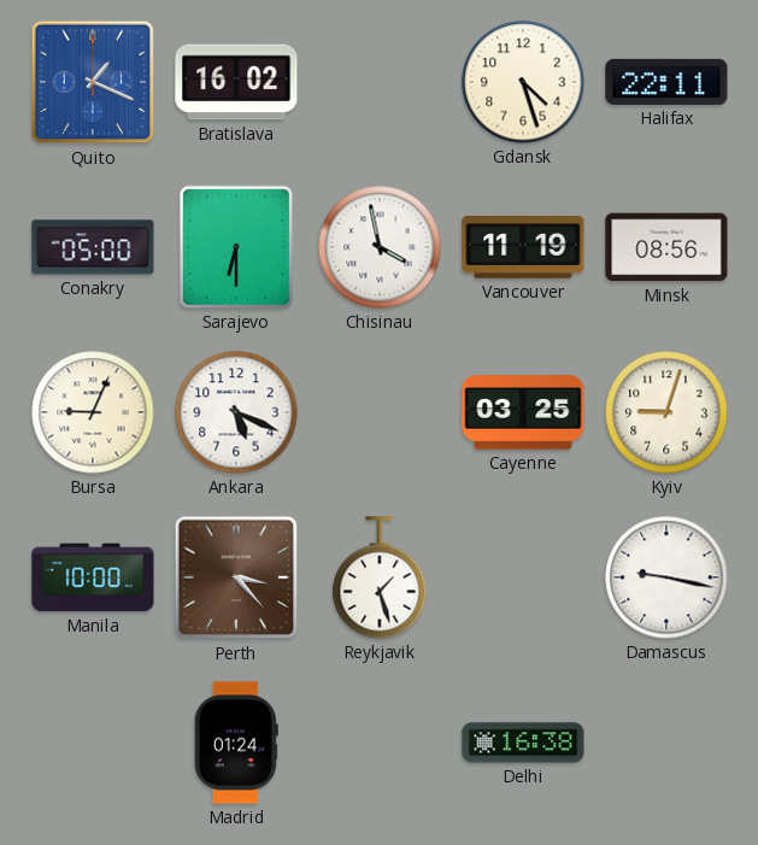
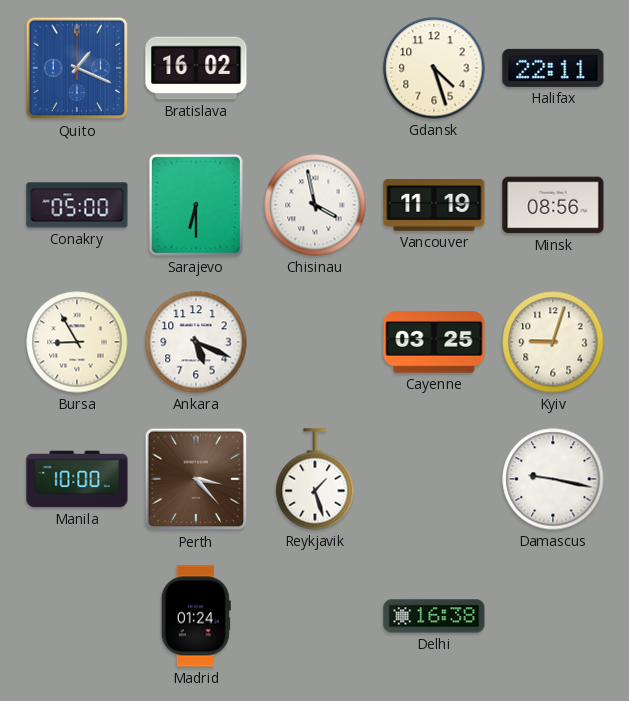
Bursa: 9:04 -> 8:55 (77, 342)
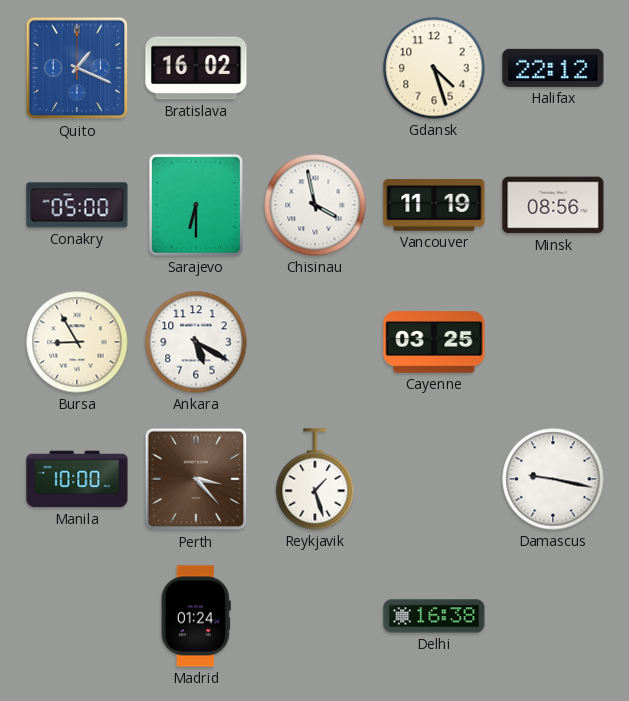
Halifax: 22:11 -> 22:12 (553, 68)
Ankara: 5:19 -> 5:20 (196, 342)
Kyiv: 9:03 -> none (553, 342)
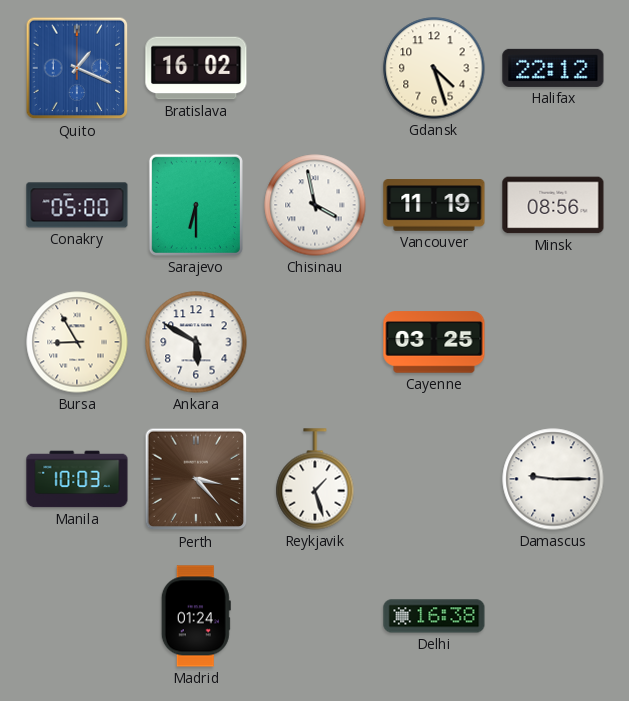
Ankara: 5:20 -> 5:50 (196, 342)
Manila: 10:00 -> 10:03 (77, 479)
Damascus: 9:17 -> 9:15 (553, 479)
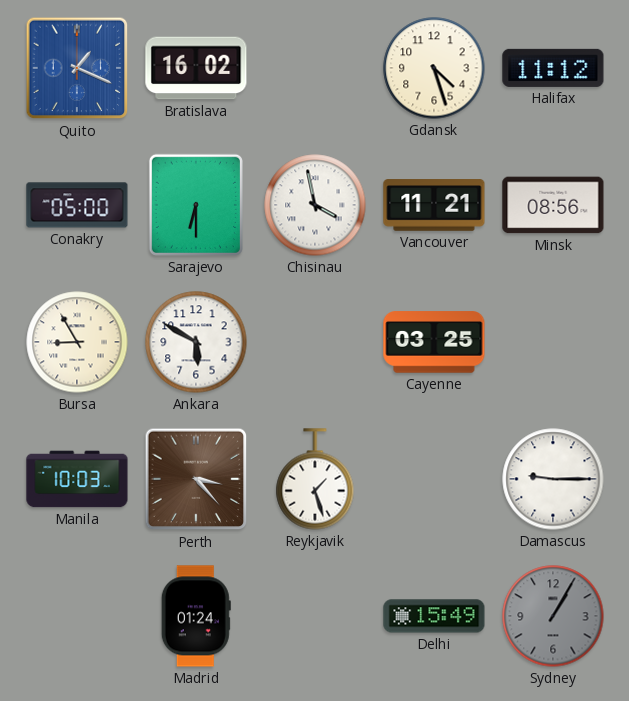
Halifax: 22:12 -> 11:12 (553, 68)
Vancouver: 11:19 -> 11:21 (434, 205)
Delhi: 16:38 -> 15:49 (434, 616)
Sydney: none -> 1:05 (553, 616)
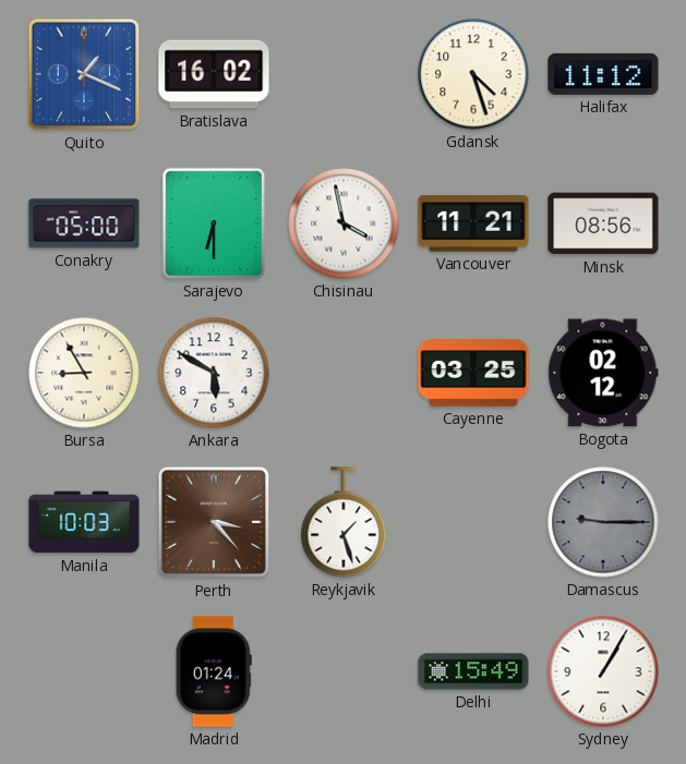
Bogota: none -> 02:12 (603, 373)
Damascus dial: white -> grey (603, 522)
Sydney dial: grey -> white (603, 671)
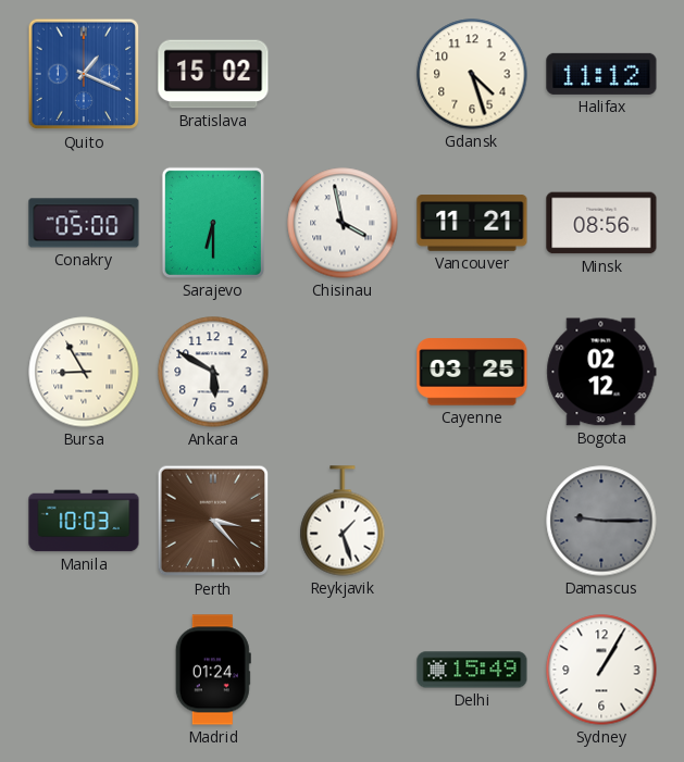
Bratislava: 16:02 -> 15:02 (213, 74)
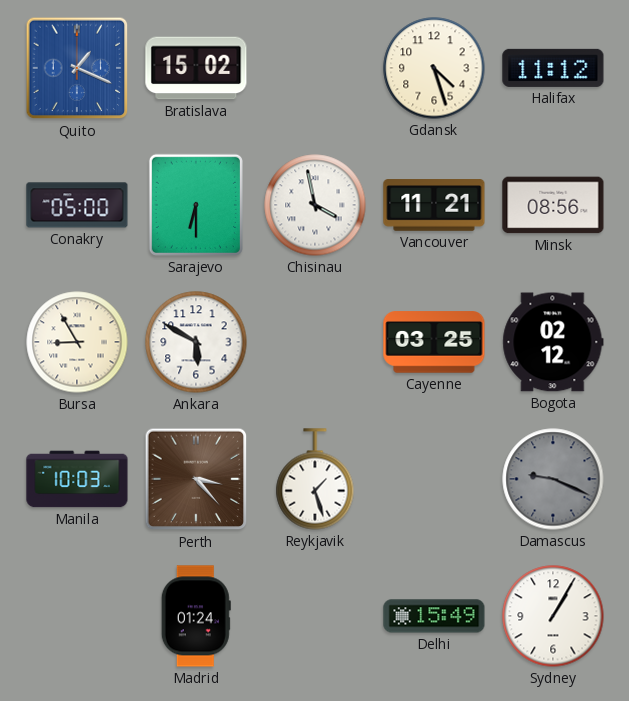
Damascus: 9:15 -> 9:19 (553, 479)
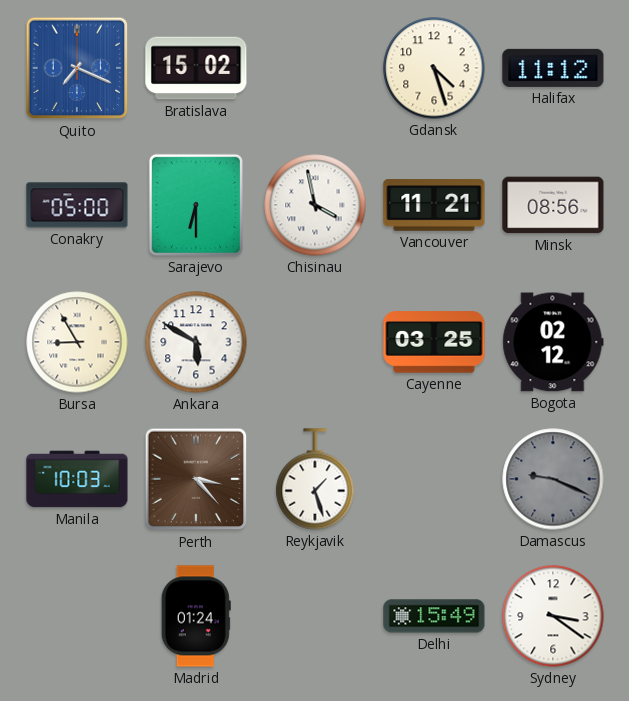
Quito: 1:19 -> 7:19 (77, 68)
Sydney: 1:05 -> 3:21 (553, 616)
